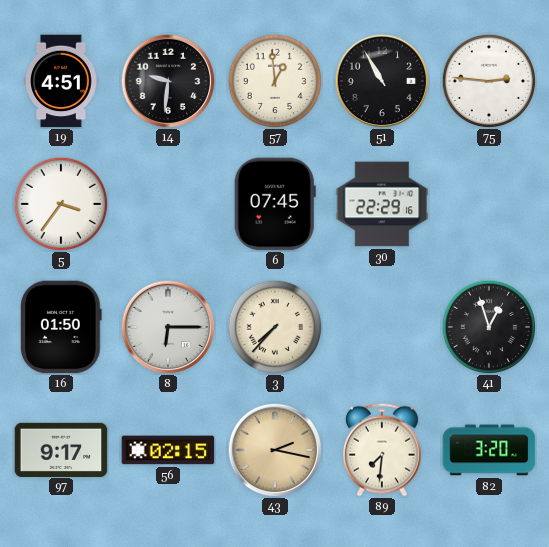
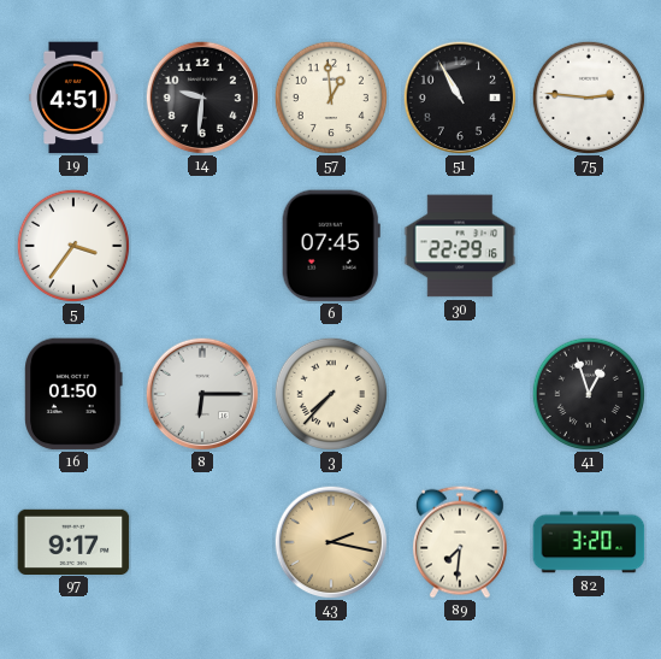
56: 02:15 -> none (168, 450)
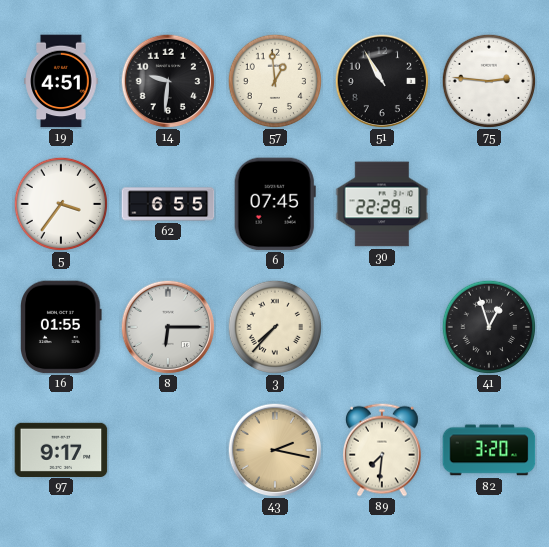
62: none -> 6:55 (168, 204)
16: 01:50 -> 01:55 (61, 327)
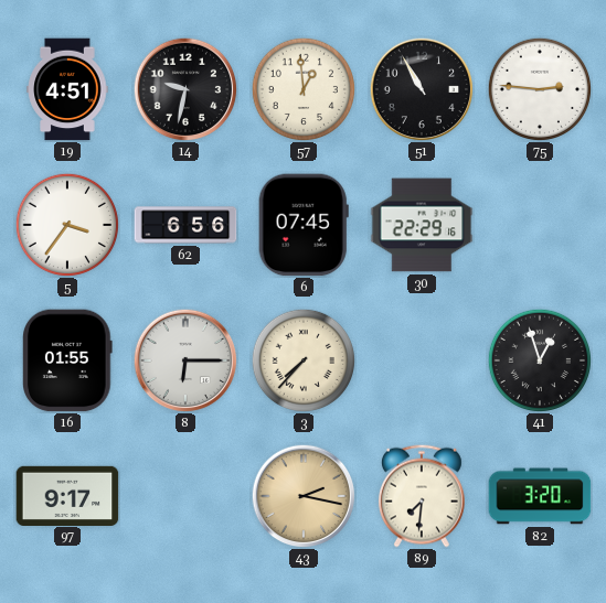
14: 9:31 -> 9:32 (185, 89)
62: 6:55 -> 6:56 (185, 225)
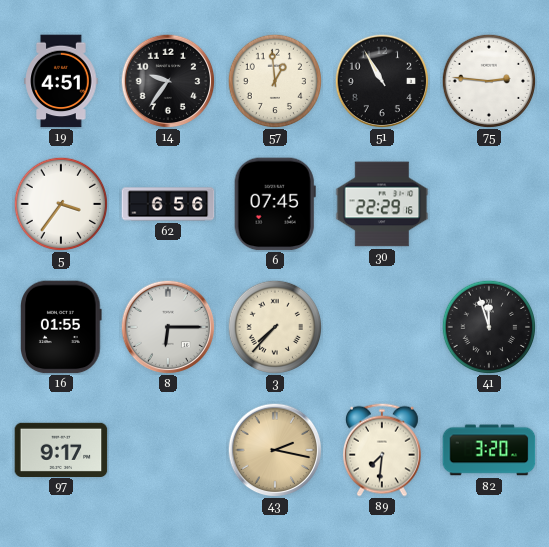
14: 9:32 -> 9:36 (168, 81)
41: 12:57 -> 11:57 (488, 326)
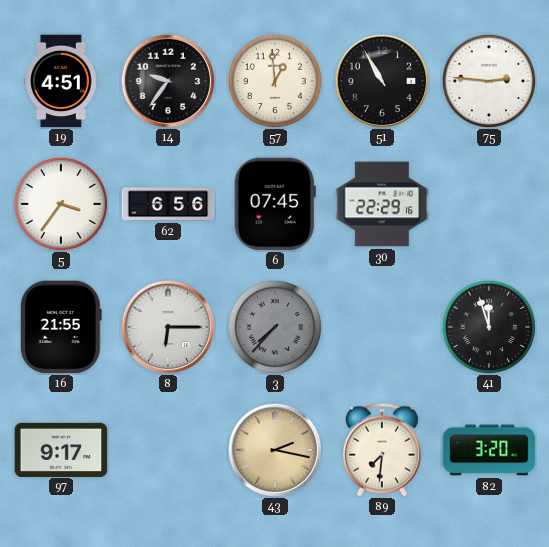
16: 01:55 -> 21:55 (61, 327)
3 dial: cream -> grey (274, 326)
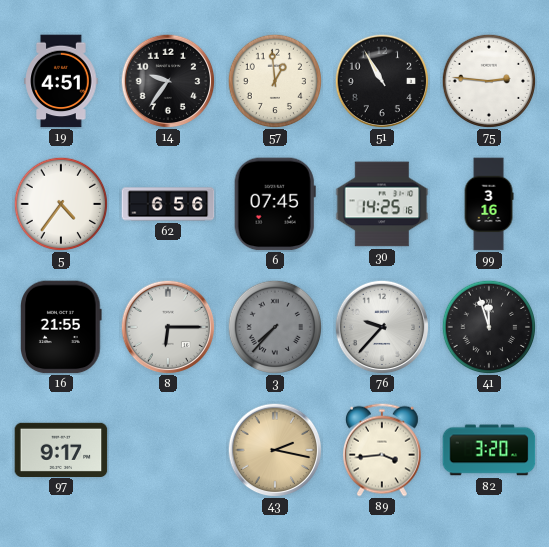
5: 3:36 -> 4:36 (60, 203)
30: 22:29 -> 14:25 (382, 204)
99: none -> 3:16 (489, 204)
76: none -> 9:37 (382, 327)
89: 7:31 -> 3:44 (382, 450)
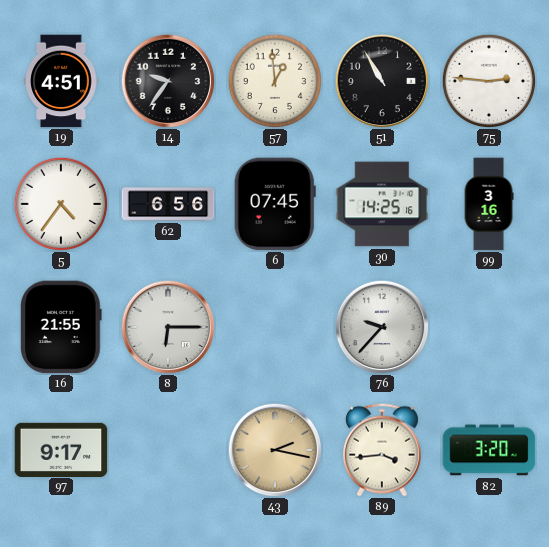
3: 7:37 -> none (274, 326)
41: 11:57 -> none (488, 326)
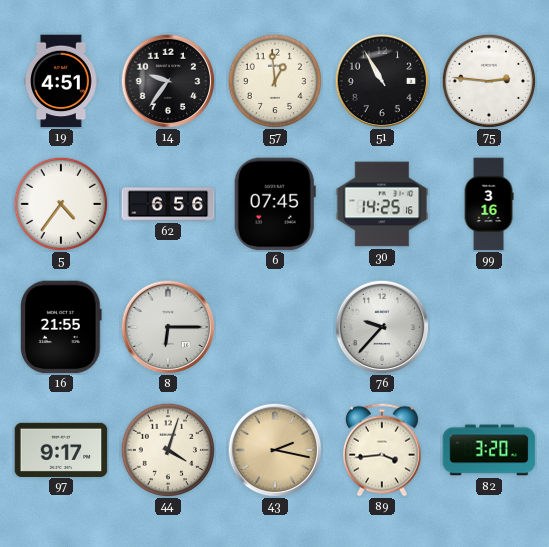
44: none -> 4:03 (167, 449)
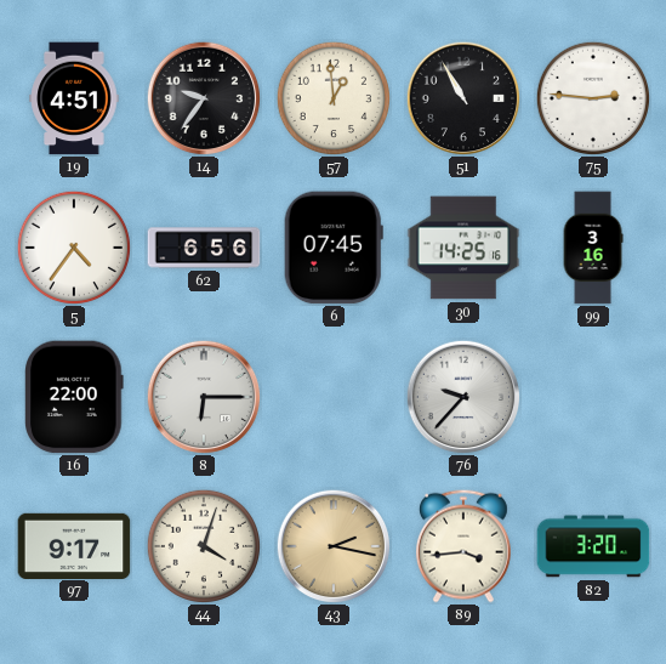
16: 21:55 -> 22:00 (74, 397)
